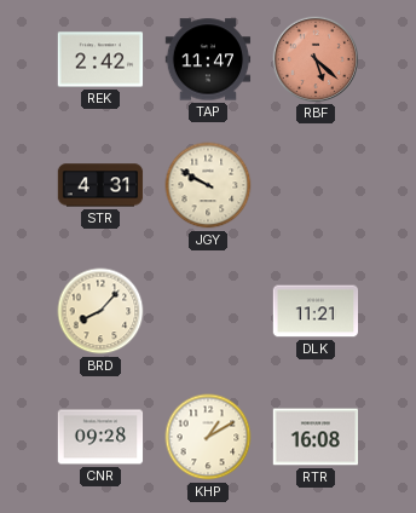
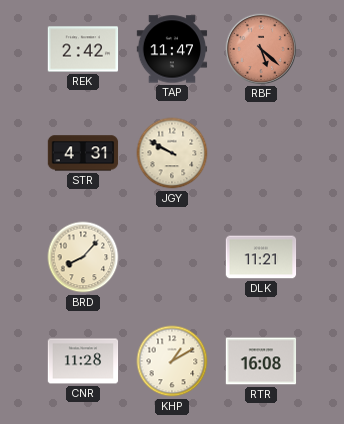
CNR: 09:28 -> 11:28 (83, 361)
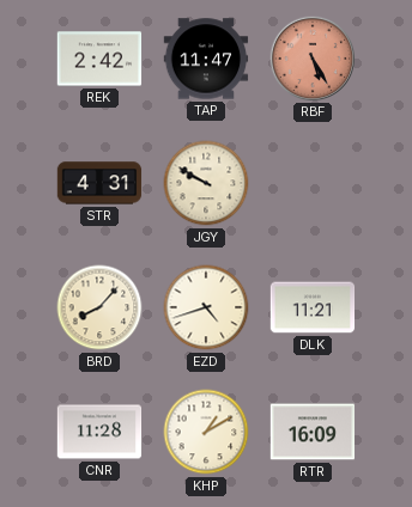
RBF: 5:22 -> 5:25 (311, 57)
EZD: none -> 4:42 (206, 307)
RTR: 16:08 -> 16:09 (313, 432)
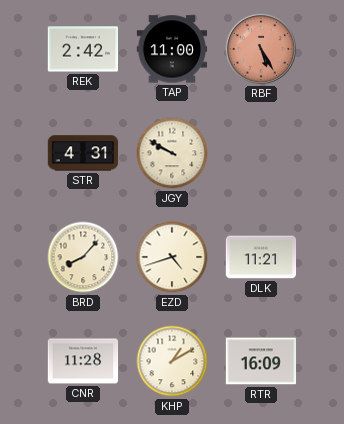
TAP: 11:47 -> 11:00 (172, 49)
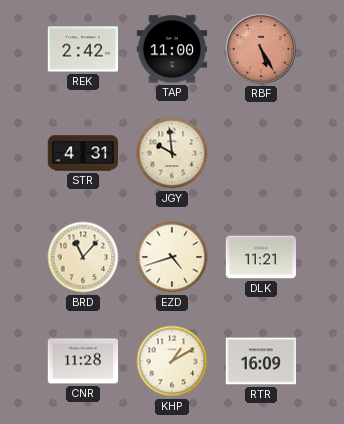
JGY: 9:50 -> 9:59 (172, 153)
BRD: 8:07 -> 11:07 (83, 257)
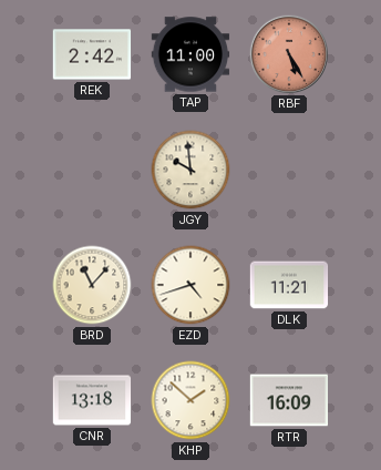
STR: 4:31 -> none (83, 153)
CNR: 11:28 -> 13:18 (92, 400)
KHP: 1:10 -> 1:52 (190, 400)
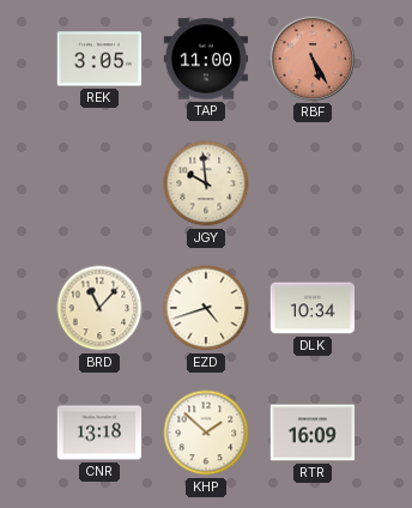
REK: 2:42 -> 3:05 (99, 59)
DLK: 11:21 -> 10:34 (313, 308)
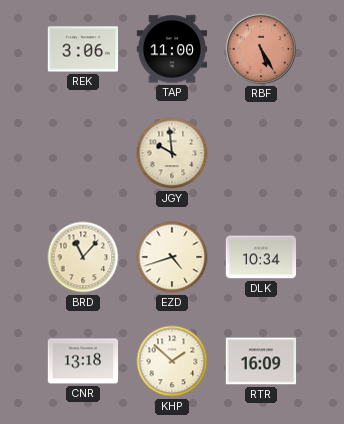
REK: 3:05 -> 3:06 (83, 49)
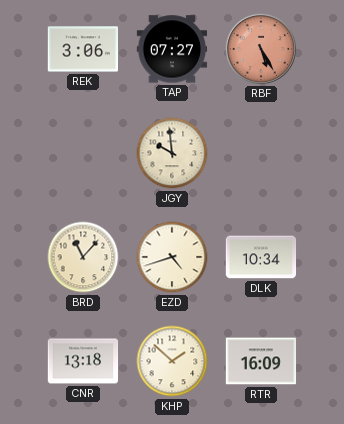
TAP: 11:00 -> 07:27 (172, 49)
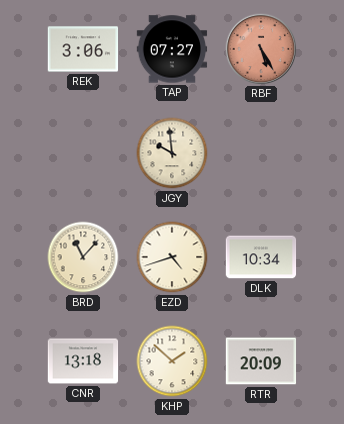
RTR: 16:09 -> 20:09 (261, 361)
